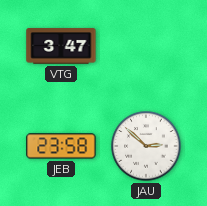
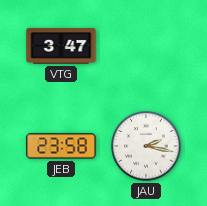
JAU: 2:52 -> 2:17 (146, 146)
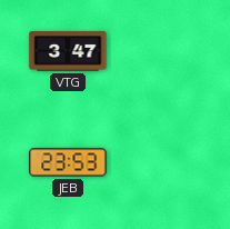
JEB: 23:58 -> 23:53 (68, 162)
JAU: 2:17 -> none (146, 146)
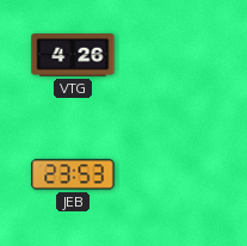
VTG: 3:47 -> 4:26 (73, 55)
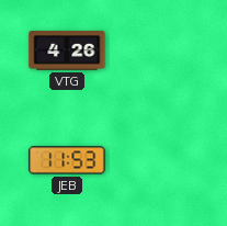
JEB: 23:53 -> 11:53 (67, 160)
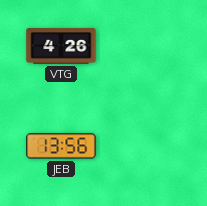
JEB: 11:53 -> 13:56 (61, 146)
